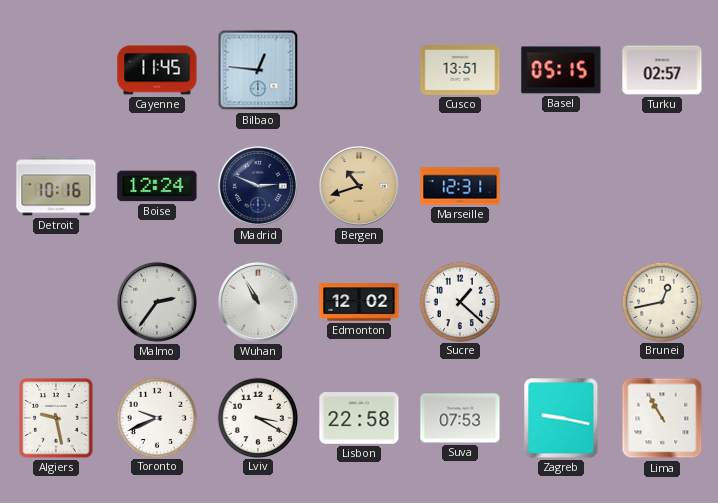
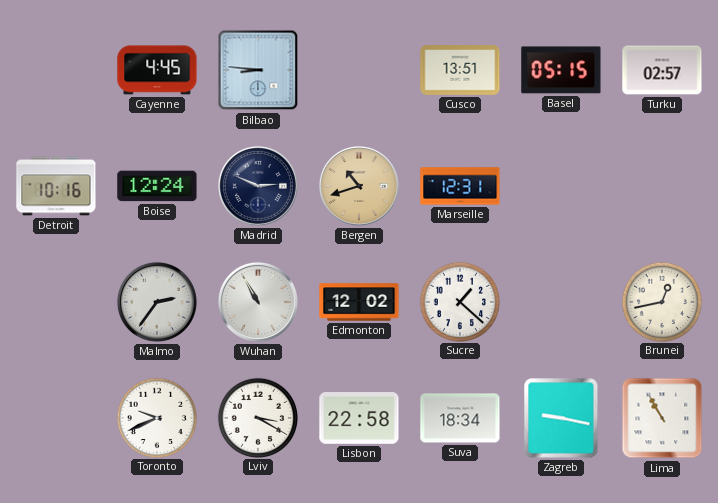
Cayenne: 11:45 -> 4:45 (157, 70)
Bilbao: 12:46 -> 8:46 (258, 70)
Algiers: 9:28 -> none (56, 418)
Suva: 07:53 -> 18:34 (460, 418)
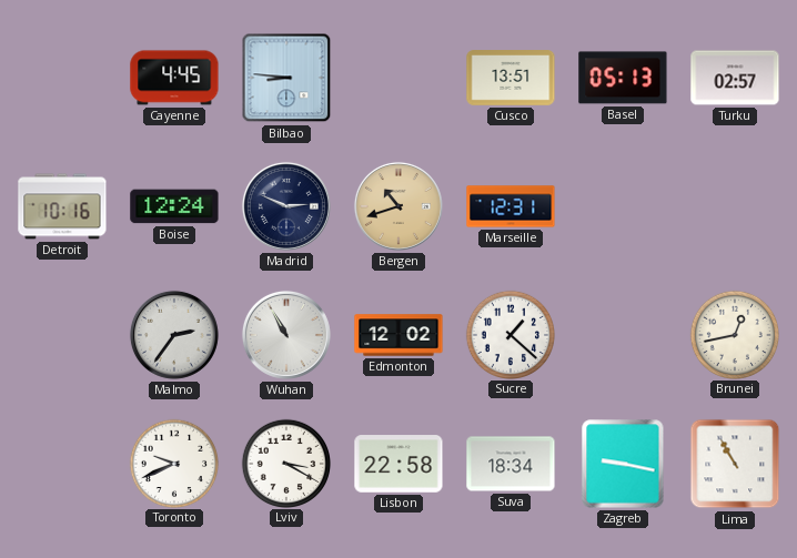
Basel: 05:15 -> 05:13 (623, 78)
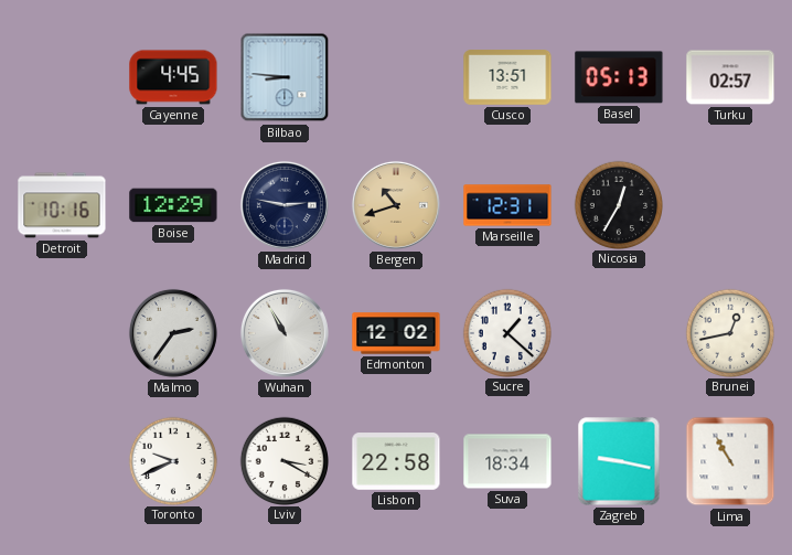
Boise: 12:24 -> 12:29 (173, 205)
Madrid: 2:49 -> 2:47 (285, 205)
Nicosia: none -> 12:35 (618, 204)
